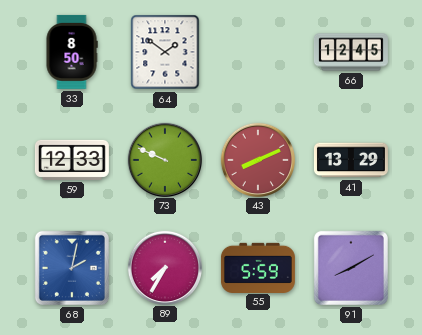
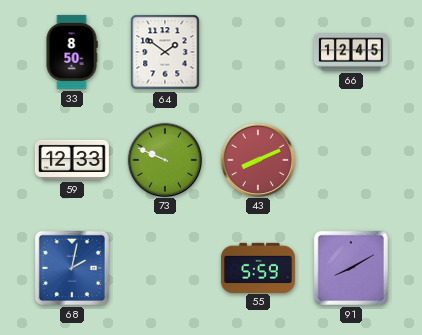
41: 13:29 -> none (351, 160)
89: 7:35 -> none (164, 267)
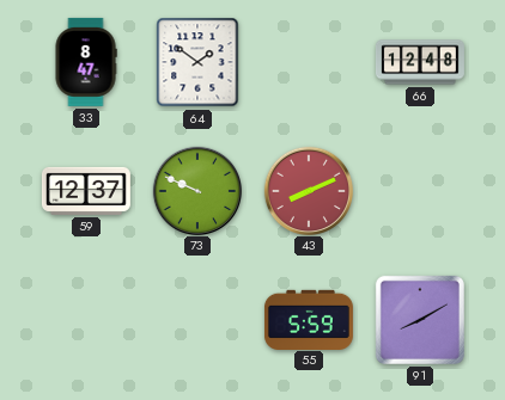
33: 8:50 -> 8:47 (86, 62)
66: 12:45 -> 12:48 (420, 62)
59: 12:33 -> 12:37 (86, 191)
68: 2:02 -> none (72, 268)
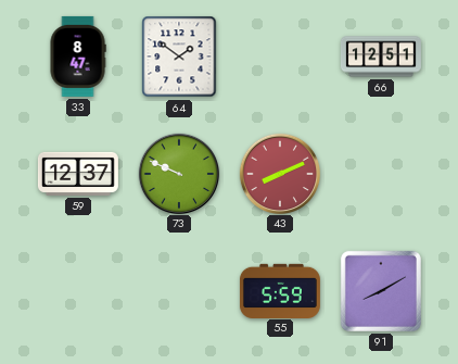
66: 12:48 -> 12:51 (381, 57)
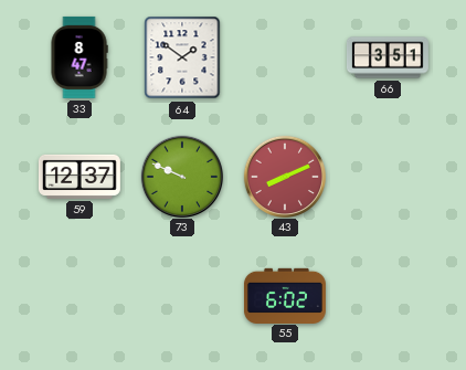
66: 12:51 -> 3:51 (388, 57)
55: 5:59 -> 6:02 (285, 295)
91: 8:10 -> none (381, 291)
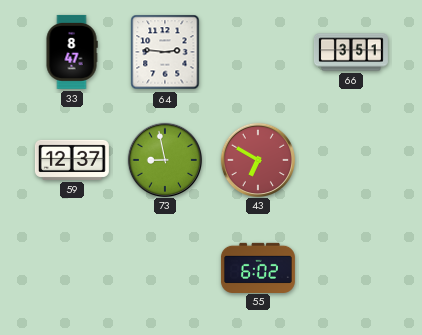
64: 1:51 -> 2:46 (165, 52)
73: 9:49 -> 8:58 (164, 159)
43: 8:11 -> 6:50 (257, 159)
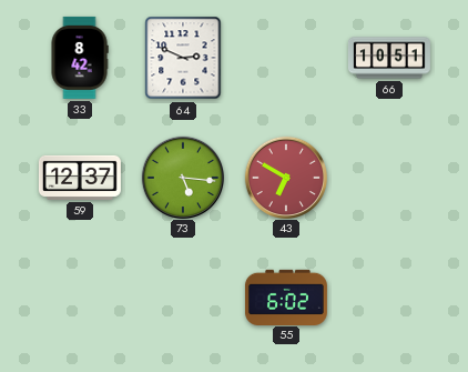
33: 8:47 -> 8:42 (80, 58)
64: 2:46 -> 2:49 (183, 58)
66: 3:51 -> 10:51 (389, 58)
73: 8:58 -> 5:16 (182, 177)
